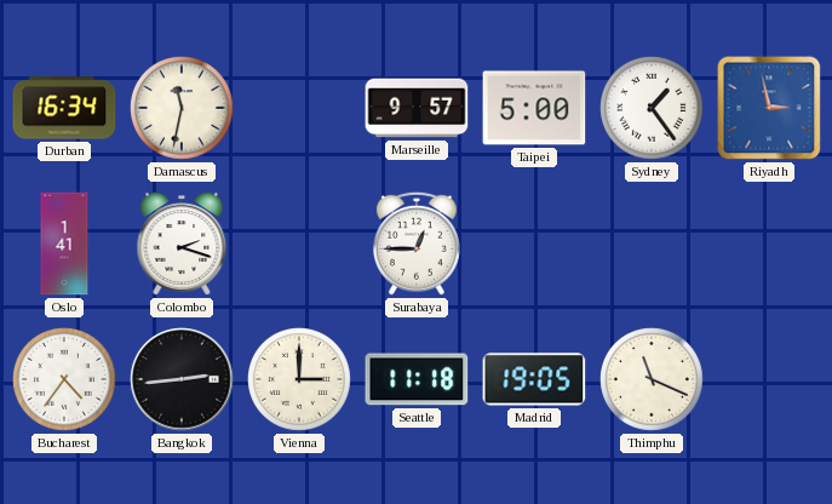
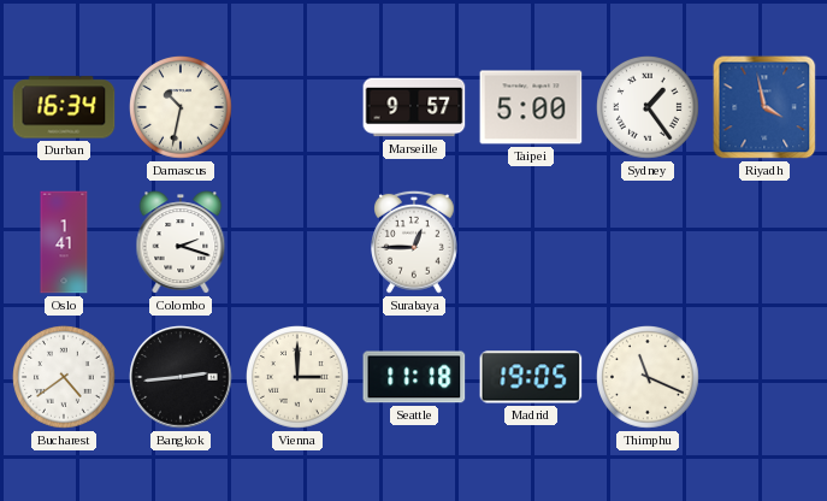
Damascus: 11:32 -> 10:32 (182, 108)
Riyadh: 2:58 -> 3:58 (764, 107)
Bucharest: 4:36 -> 4:39 (65, 378)
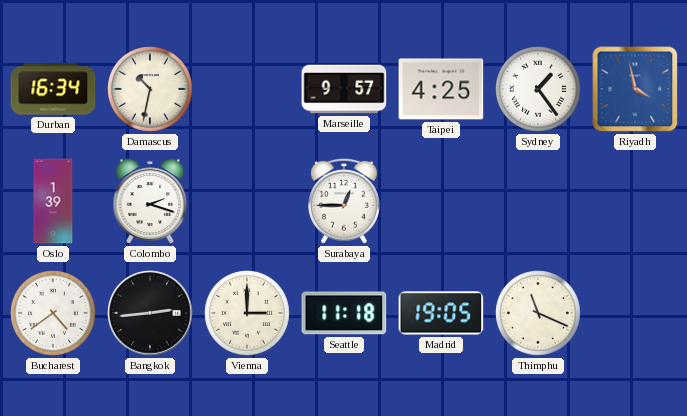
Taipei: 5:00 -> 4:25 (441, 89)
Oslo: 1:41 -> 1:39 (53, 201)
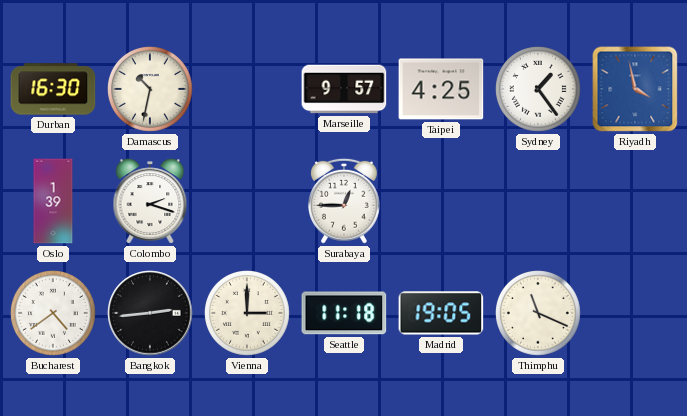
Durban: 16:34 -> 16:30 (53, 89)
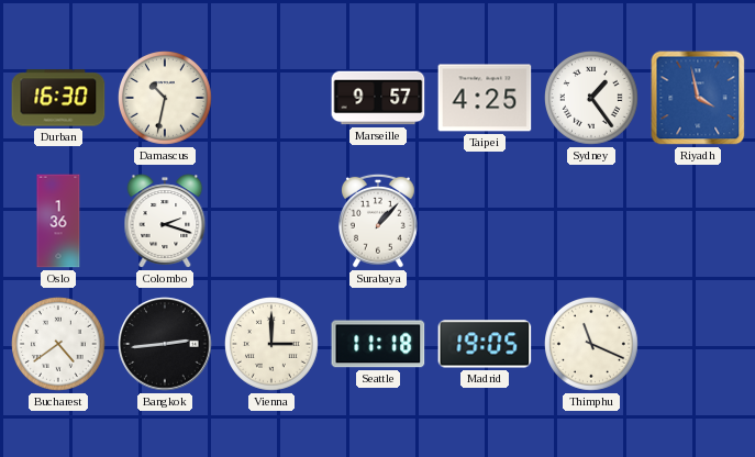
Oslo: 1:39 -> 1:36 (58, 221)
Surabaya: 12:45 -> 1:07 (379, 221)
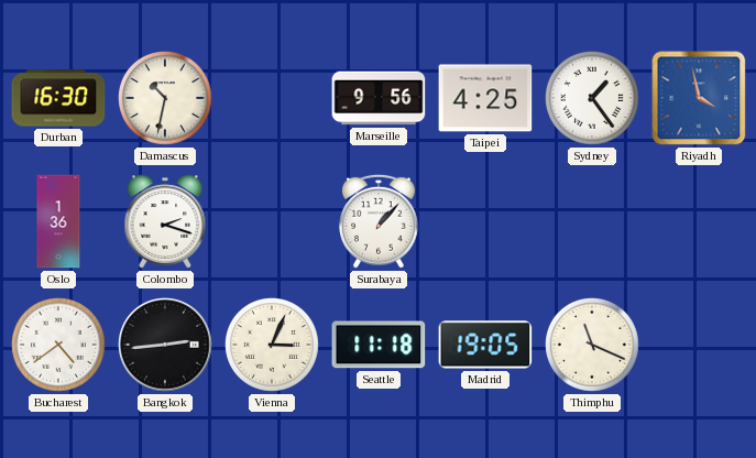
Marseille: 9:57 -> 9:56 (379, 98)
Vienna: 3:00 -> 3:04 (273, 346)
